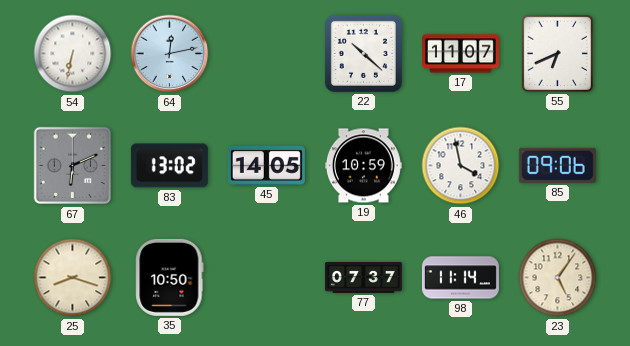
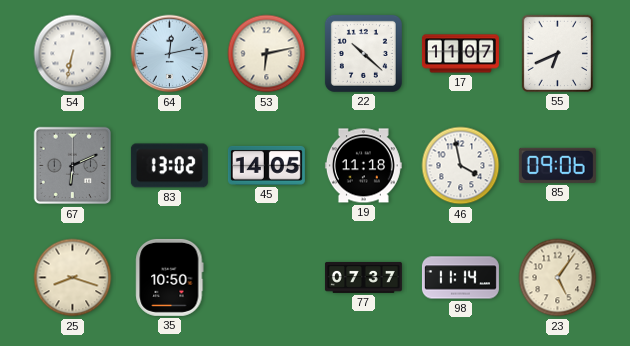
53: none -> 6:13 (267, 54)
19: 10:59 -> 11:18 (363, 166)
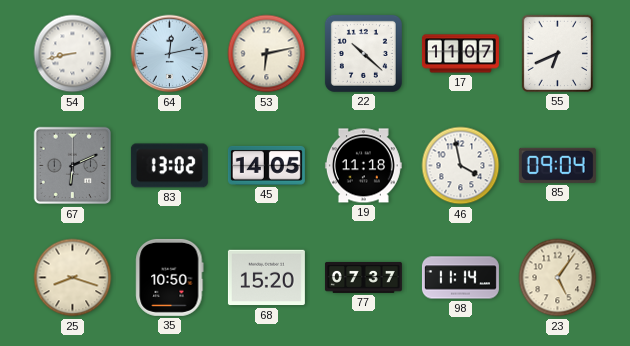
54: 6:32 -> 8:43 (73, 54)
85: 09:06 -> 09:04 (557, 165)
68: none -> 15:20 (266, 278)
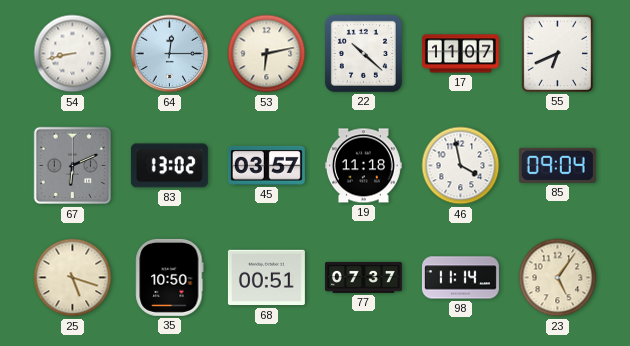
64: 12:13 -> 12:15 (170, 54)
45: 14:05 -> 03:57 (266, 165)
25: 8:18 -> 5:18 (73, 278)
68: 15:20 -> 00:51 (266, 278)
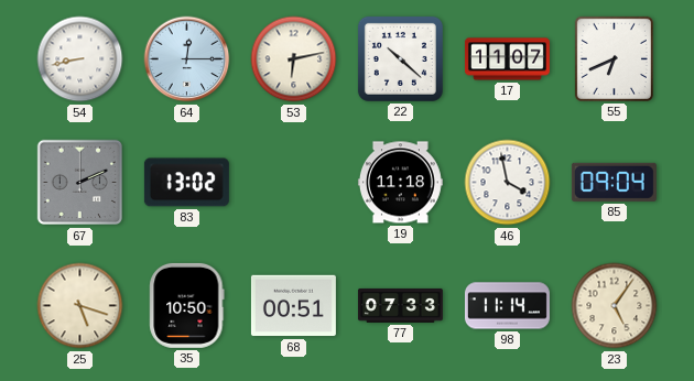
67: 6:11 -> 2:11 (80, 183)
45: 03:57 -> none (266, 165)
77: 07:37 -> 07:33 (400, 305)
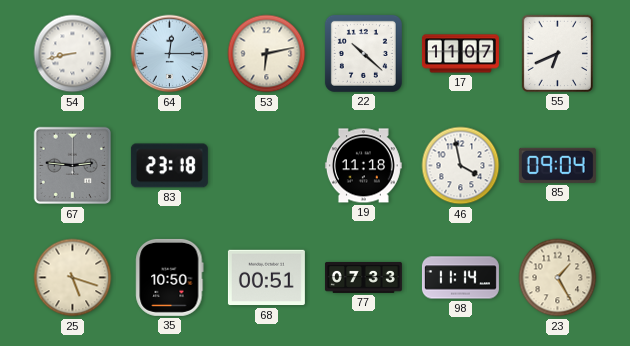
67: 2:11 -> 2:46 (73, 166)
83: 13:02 -> 23:18 (169, 166)
23: 5:06 -> 1:25 (558, 278)
